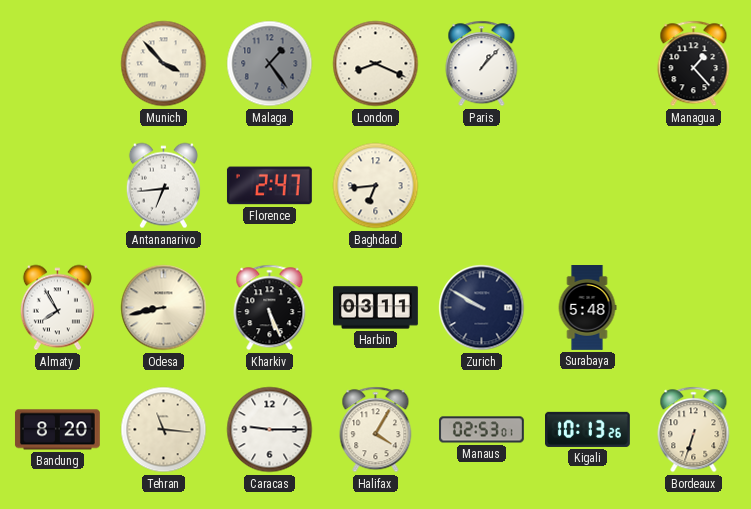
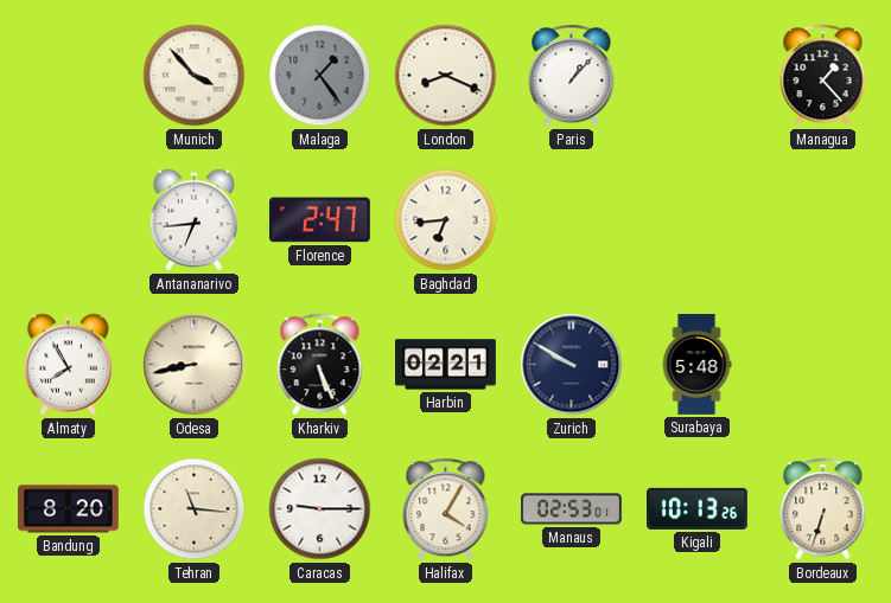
Harbin: 03:11 -> 02:21 (446, 365)
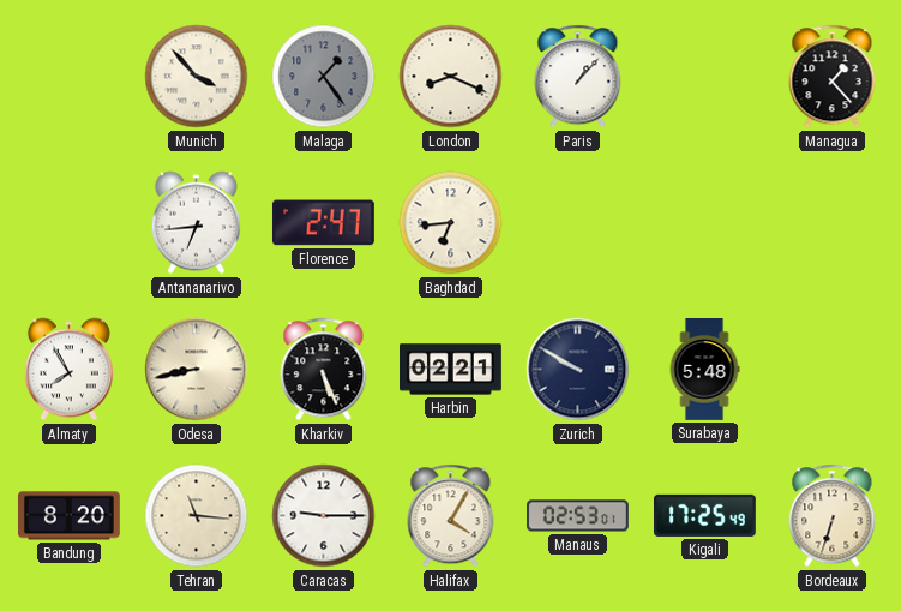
Kigali: 10:13 -> 17:25 (705, 515)
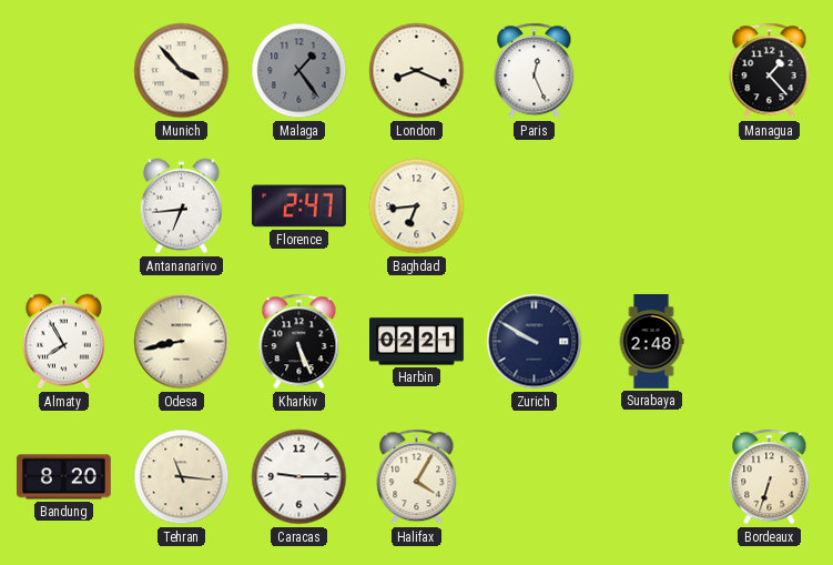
Paris: 1:07 -> 12:26 (535, 71)
Surabaya: 5:48 -> 2:48 (651, 342)
Manaus: 02:53 -> none (578, 516)
Kigali: 17:25 -> none (705, 515)
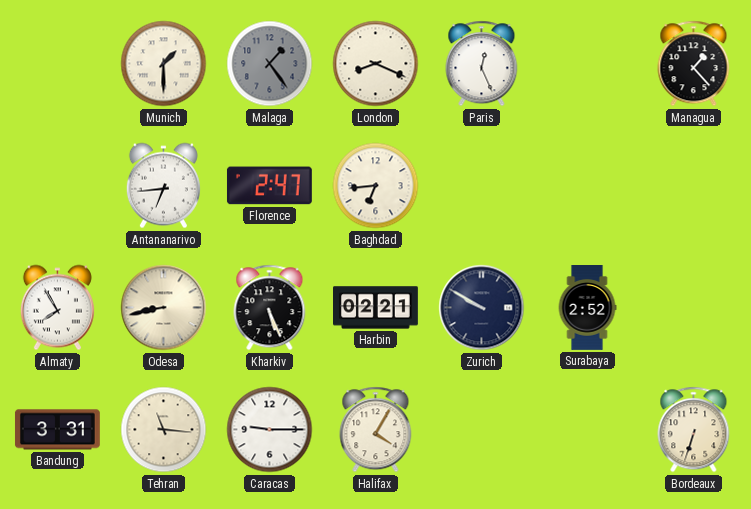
Munich: 3:53 -> 1:30 (164, 64)
Surabaya: 2:48 -> 2:52 (587, 308)
Bandung: 8:20 -> 3:31 (57, 430)
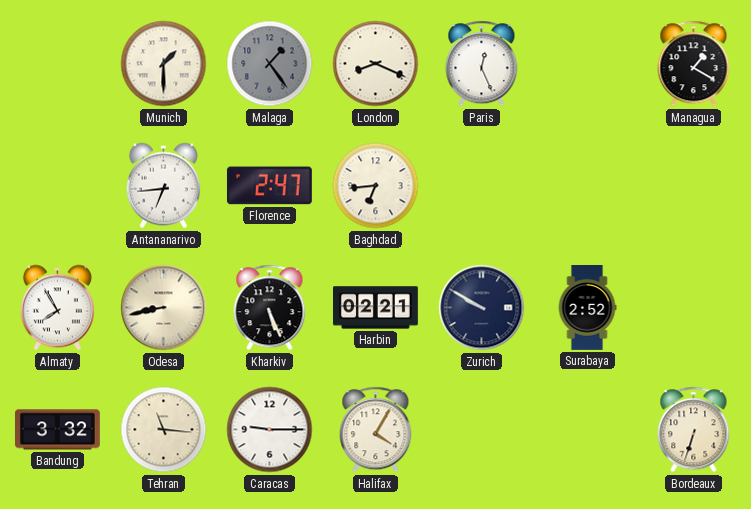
Managua: 1:23 -> 1:20 (694, 64)
Bandung: 3:31 -> 3:32 (57, 430)
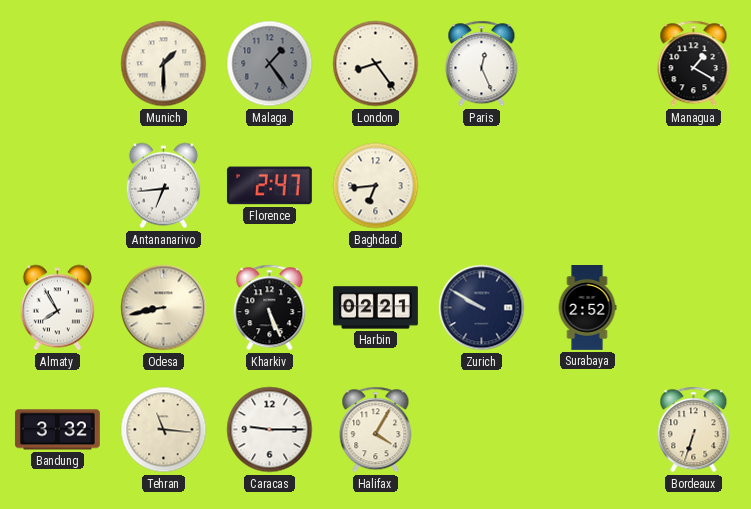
London: 8:19 -> 8:24 (376, 64)
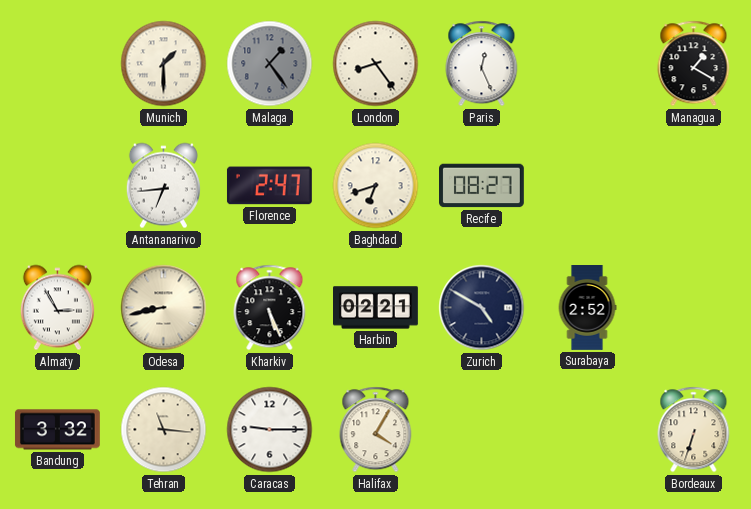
Baghdad: 6:44 -> 6:42 (376, 186)
Recife: none -> 08:27 (482, 186)
Almaty: 7:55 -> 2:55 (57, 308)
Zurich: 9:50 -> 4:50 (482, 308)
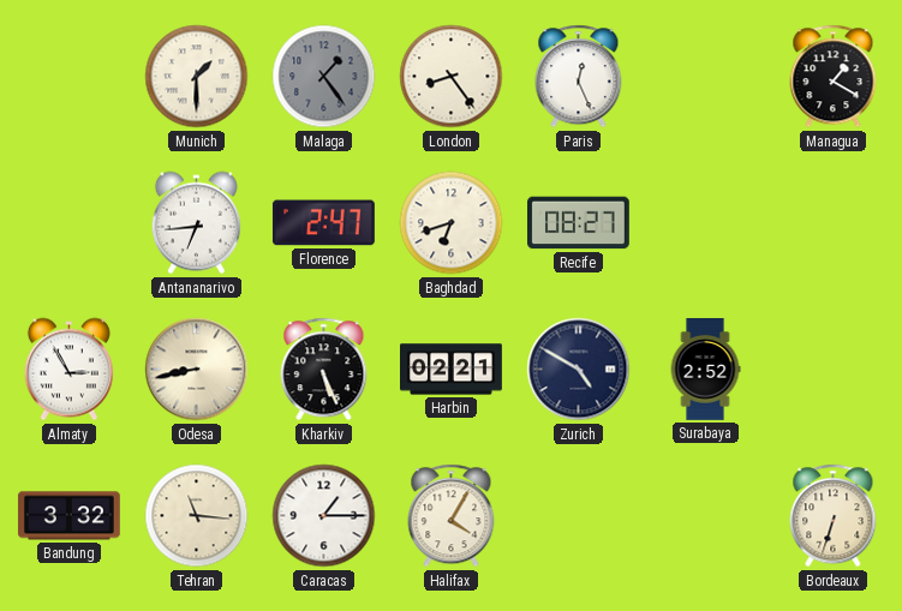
Caracas: 9:15 -> 1:15 (324, 516)
